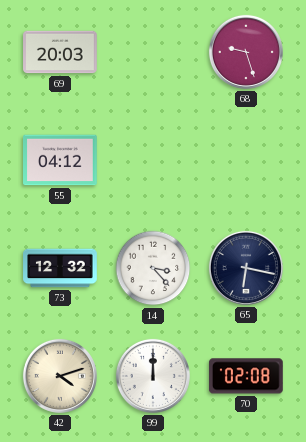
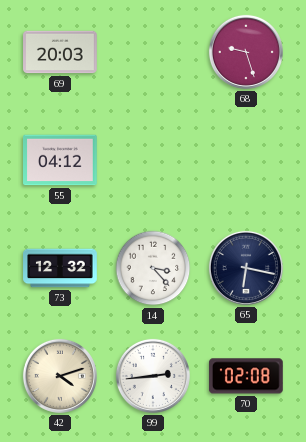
99: 12:00 -> 2:44 (153, 376)
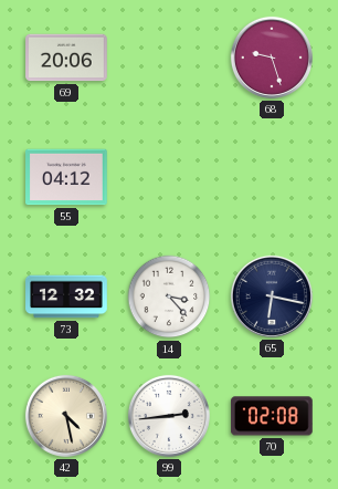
69: 20:03 -> 20:06 (66, 58)
42: 4:12 -> 4:28 (66, 416)
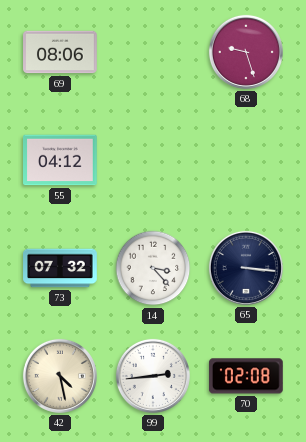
69: 20:06 -> 08:06 (60, 52)
73: 12:32 -> 07:32 (60, 268)
65: 6:17 -> 3:16 (246, 268)
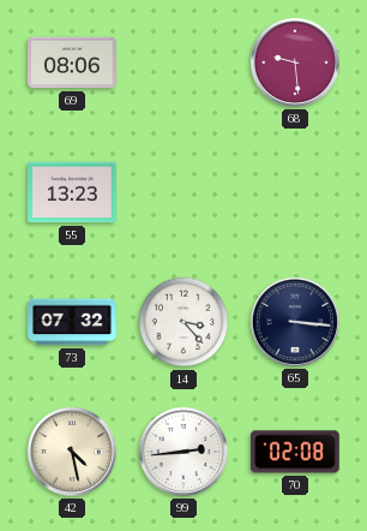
68: 9:27 -> 9:29 (295, 62)
55: 04:12 -> 13:23 (73, 192)
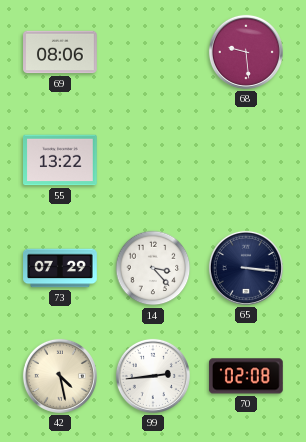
55: 13:23 -> 13:22 (61, 160)
73: 07:32 -> 07:29 (60, 268)
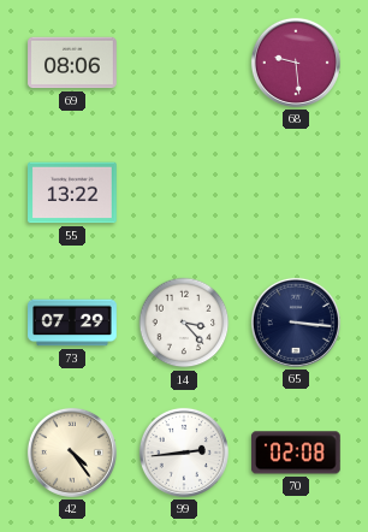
42: 4:28 -> 4:24 (72, 453)
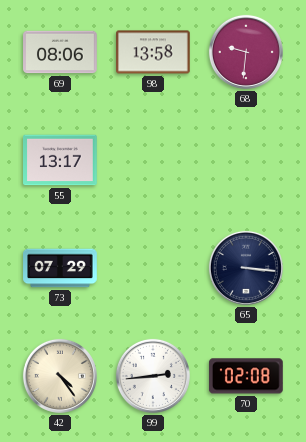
98: none -> 13:58 (153, 52)
68: 9:29 -> 9:31 (246, 52)
55: 13:22 -> 13:17 (61, 160)
14: 3:23 -> none (184, 323)
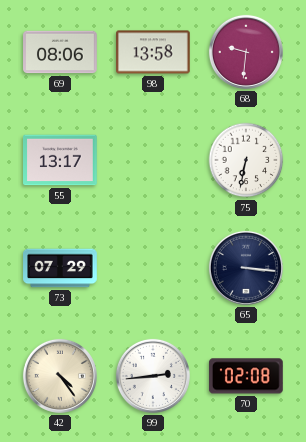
75: none -> 6:32 (246, 160)
